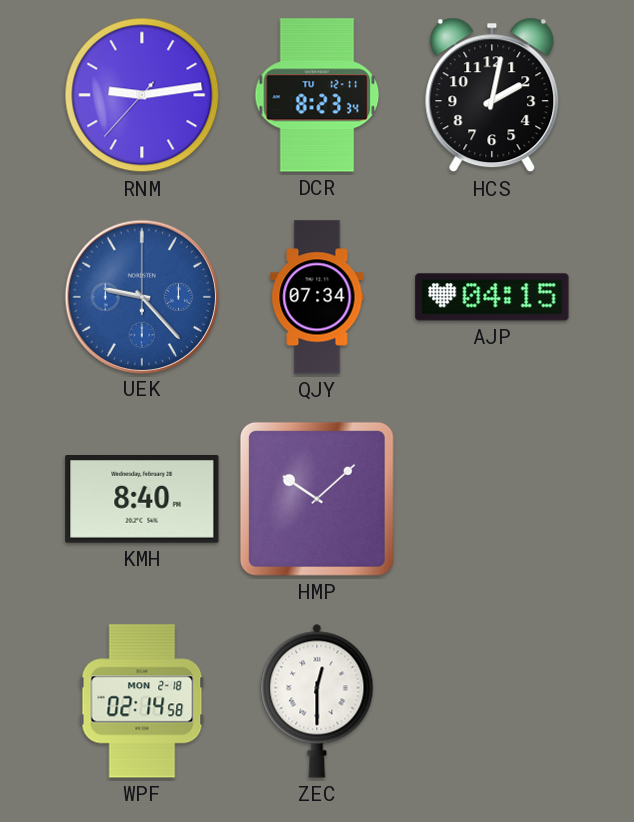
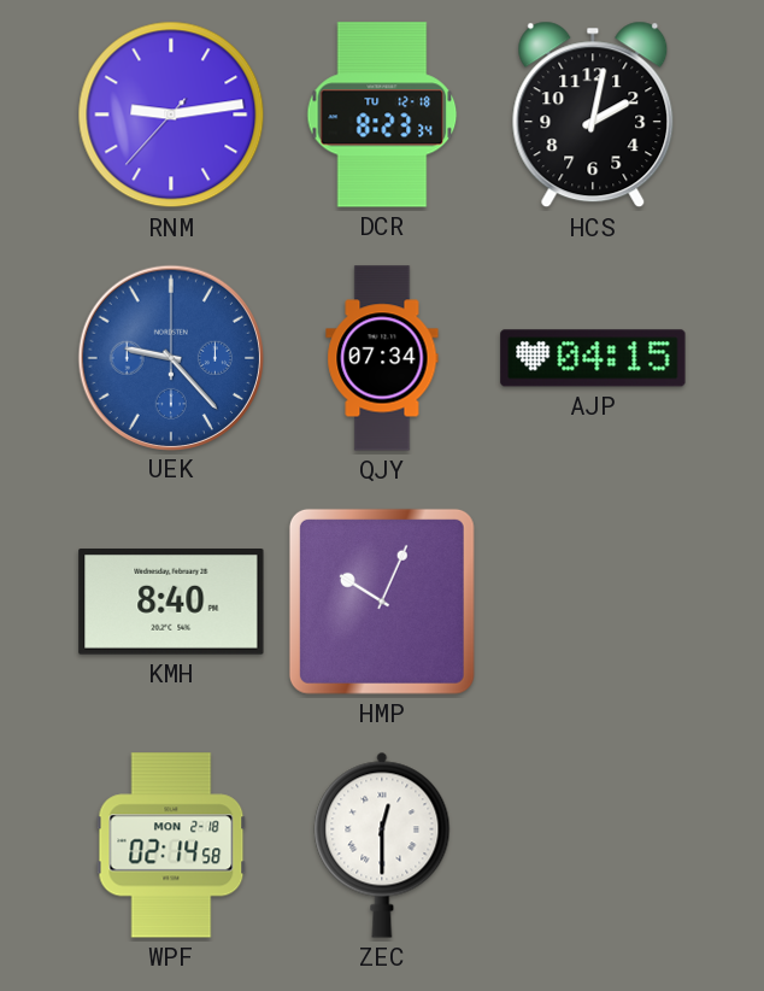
DCR date: TU 12-11 -> TU 12-18 (382, 115)
HMP: 10:08 -> 10:04 (382, 602)
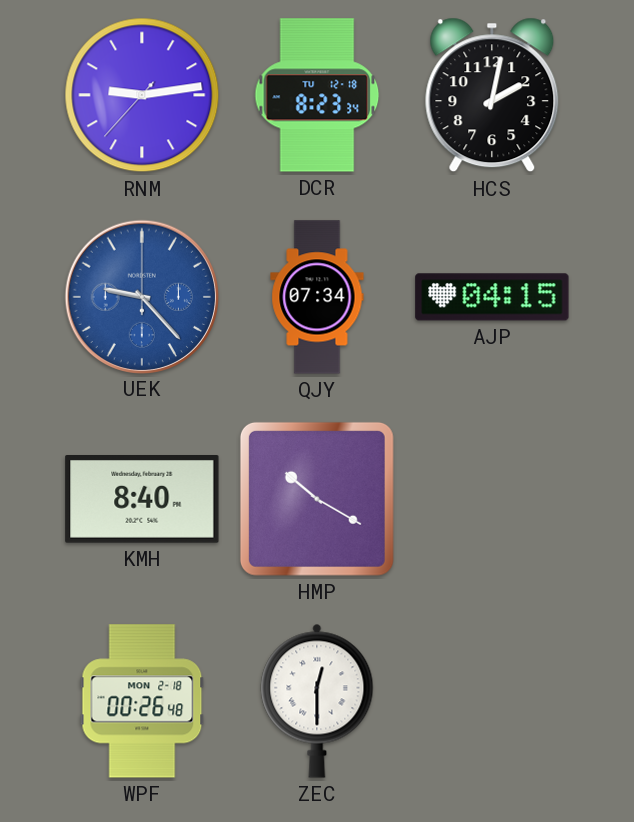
HMP: 10:04 -> 10:20 (317, 499)
WPF: 02:14 -> 00:26 (142, 701)
